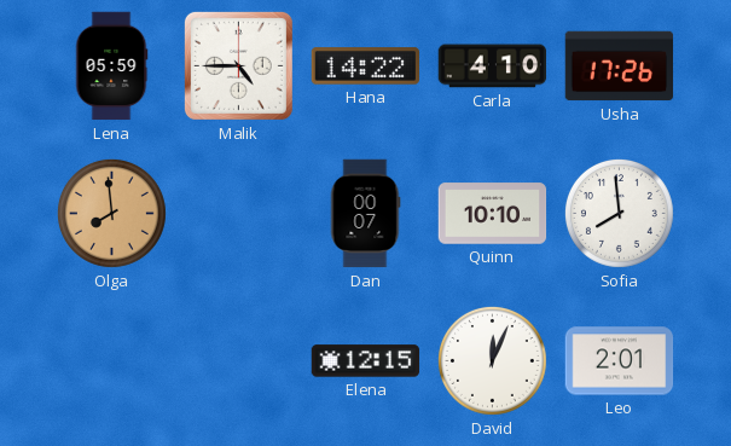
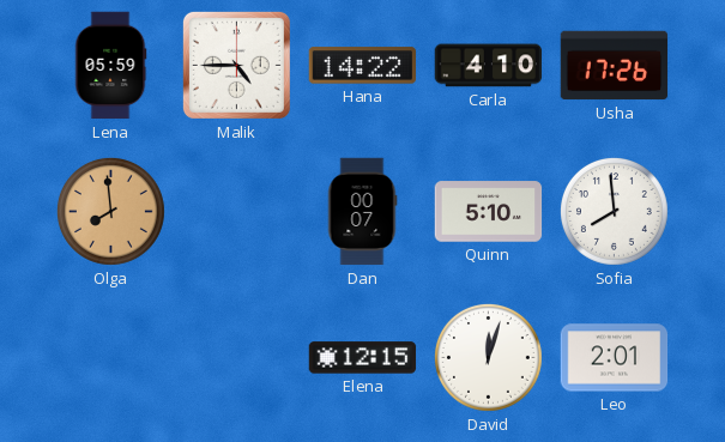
Quinn: 10:10 -> 5:10 (489, 212)
David: 12:04 -> 12:03 (488, 357)
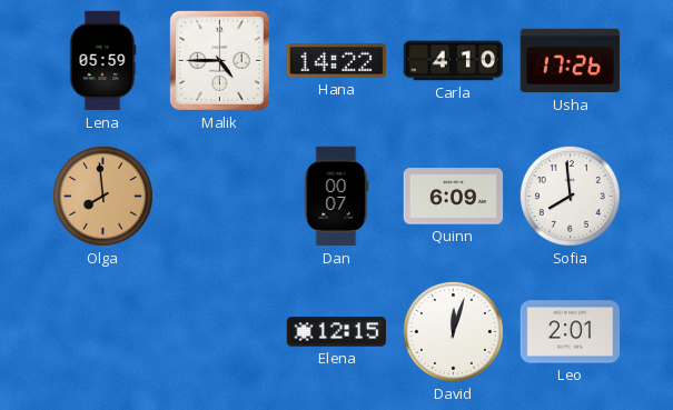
Quinn: 5:10 -> 6:09 (454, 197)
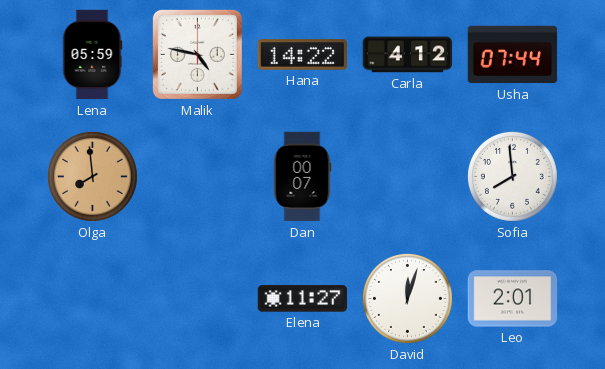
Malik: 4:45 -> 4:47 (197, 54)
Carla: 4:10 -> 4:12 (408, 55)
Usha: 17:26 -> 07:44 (513, 55)
Quinn: 6:09 -> none (454, 197)
Elena: 12:15 -> 11:27 (303, 299)
